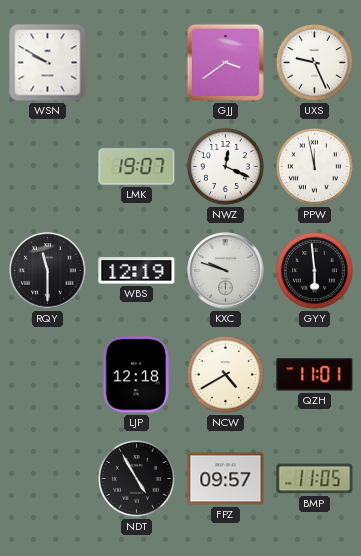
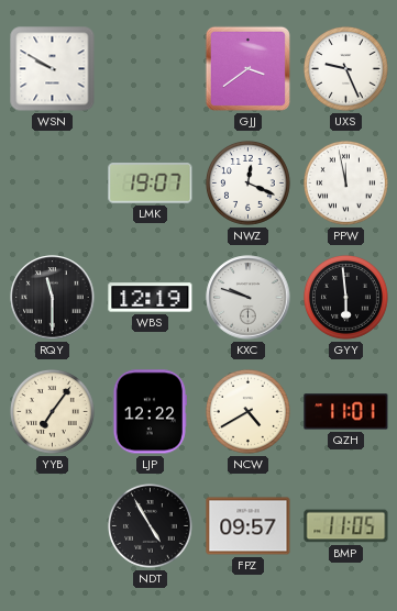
YYB: none -> 7:06 (53, 412)
LJP: 12:18 -> 12:22 (150, 412)
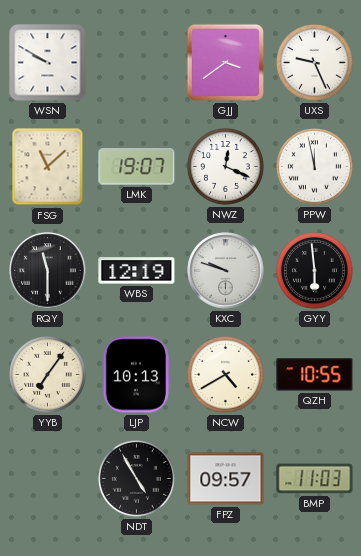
FSG: none -> 11:08 (48, 167)
LJP: 12:22 -> 10:13 (136, 375)
QZH: 11:01 -> 10:55 (315, 375)
BMP: 11:05 -> 11:03 (315, 479)
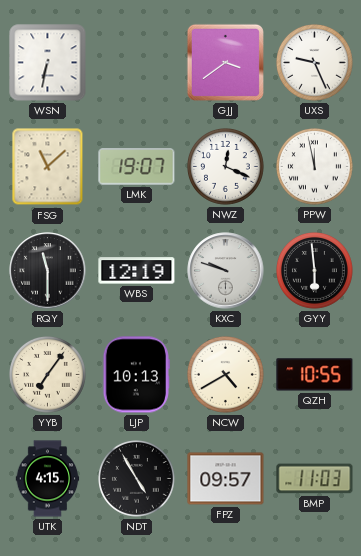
WSN: 9:50 -> 6:32 (48, 63)
UTK: none -> 4:15 (48, 479)
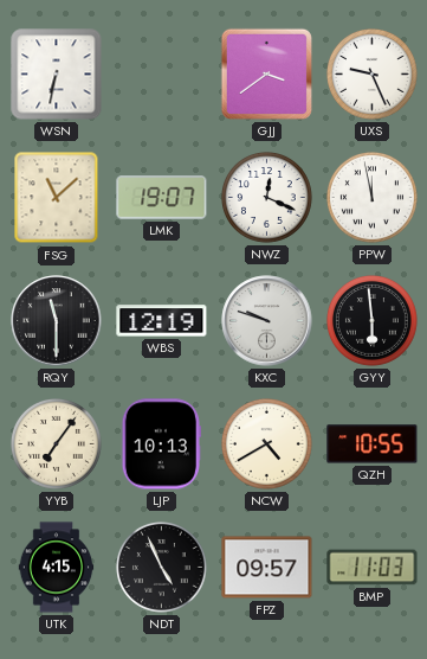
NDT: 4:55 -> 4:56 (162, 568)
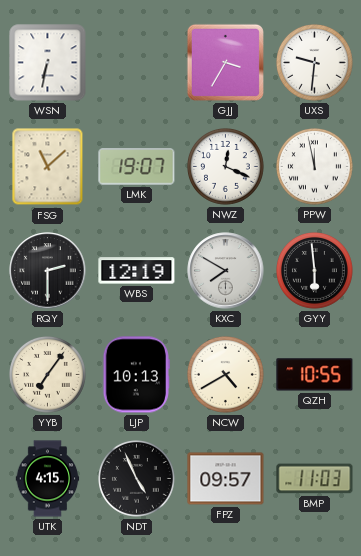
GJJ: 3:39 -> 3:35 (225, 62)
UXS: 9:26 -> 9:31 (315, 63)
RQY: 11:30 -> 2:30 (48, 271)
KXC: 9:48 -> 7:50 (226, 271)
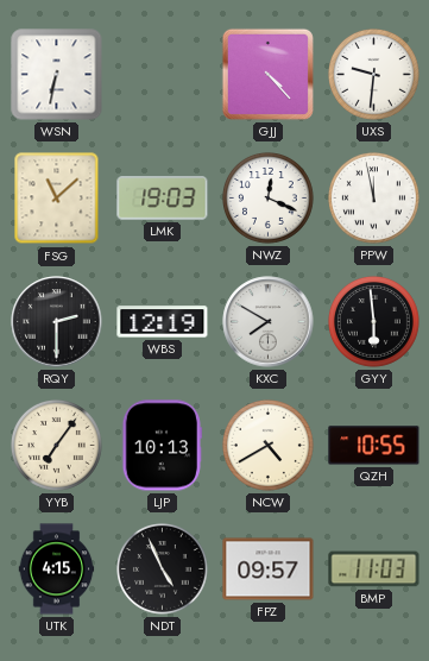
GJJ: 3:35 -> 4:23 (267, 74)
LMK: 19:07 -> 19:03 (163, 199)
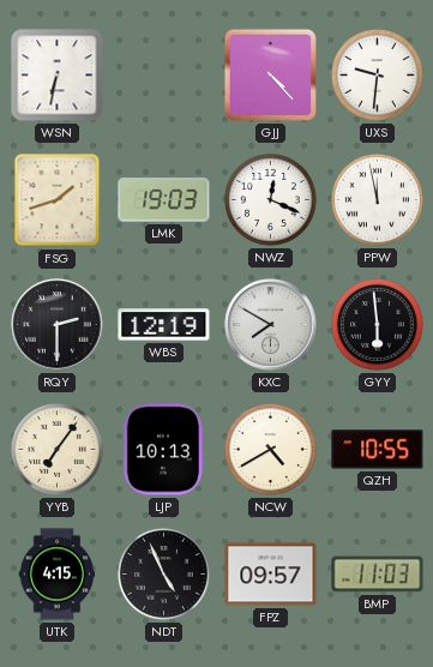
FSG: 11:08 -> 1:42 (58, 200)
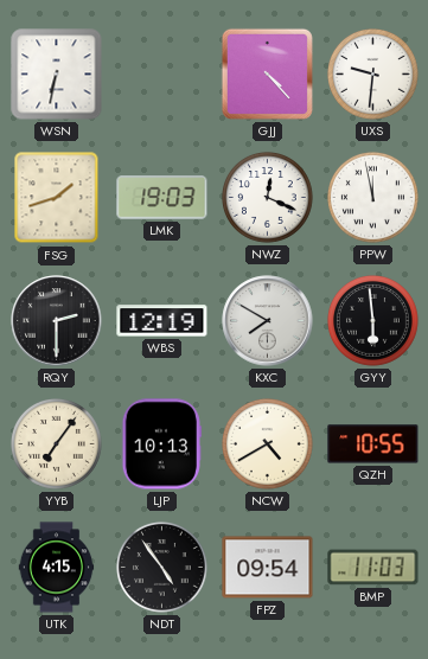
NDT: 4:56 -> 4:54 (162, 568)
FPZ: 09:57 -> 09:54 (268, 568)
